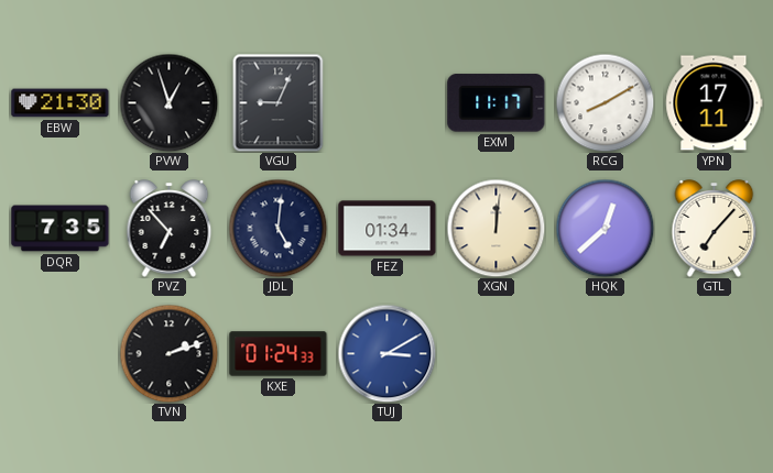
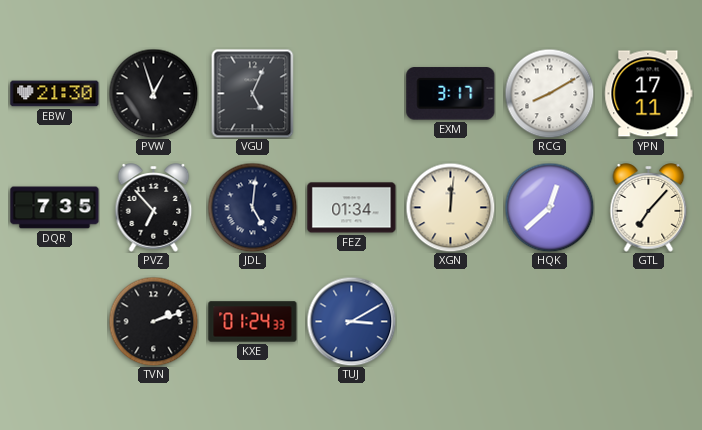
VGU: 9:04 -> 5:04 (253, 93)
EXM: 11:17 -> 3:17 (451, 94)
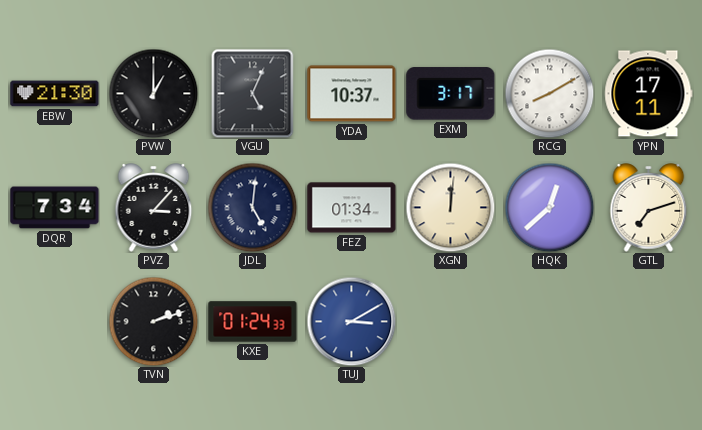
PVW: 12:57 -> 1:00 (153, 93)
YDA: none -> 10:37 (352, 94)
DQR: 7:35 -> 7:34 (55, 208)
PVZ: 6:53 -> 3:07 (154, 208)
GTL: 7:07 -> 7:12 (649, 208)
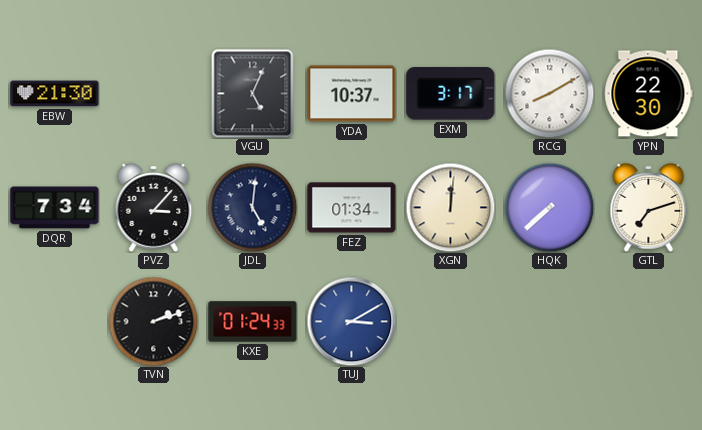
PVW: 1:00 -> none (153, 93)
YPN: 17:11 -> 22:30 (649, 94)
HQK: 12:38 -> 7:38 (549, 207)
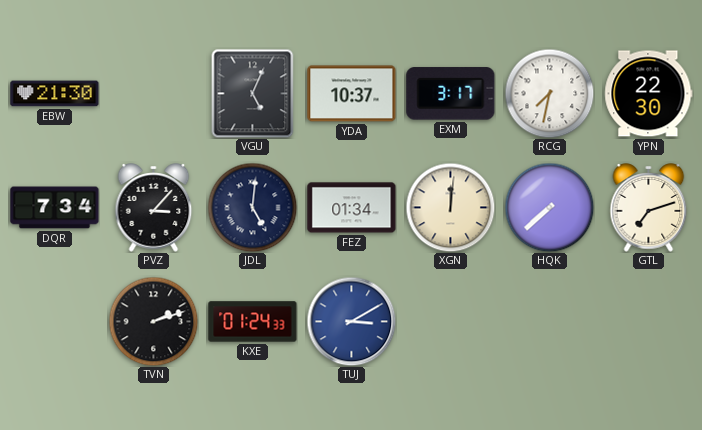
RCG: 8:10 -> 7:32 (549, 93)
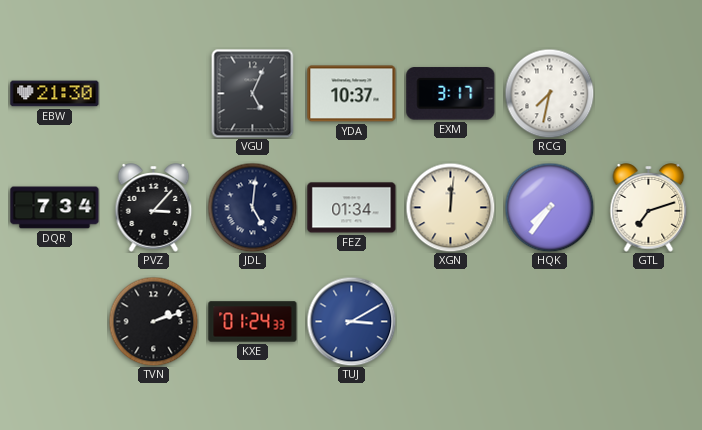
YPN: 22:30 -> none (649, 94)
HQK: 7:38 -> 7:36 (549, 207)
